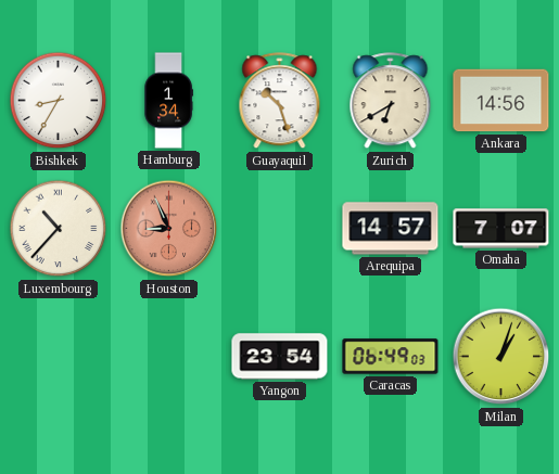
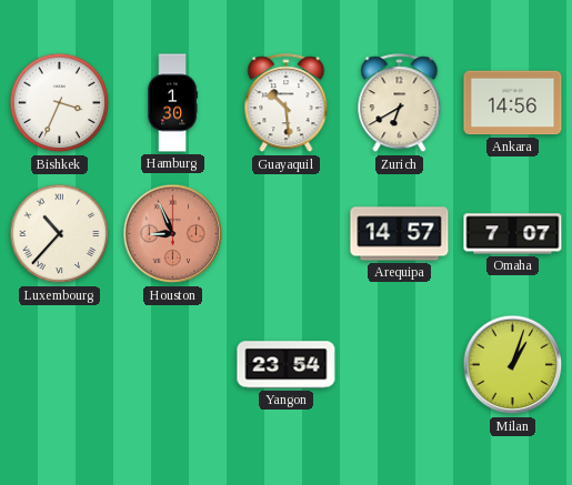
Bishkek: 8:35 -> 3:34 (60, 103)
Hamburg: 1:34 -> 1:30 (172, 103)
Guayaquil: 10:27 -> 10:29 (287, 103)
Caracas: 06:49 -> none (391, 357)
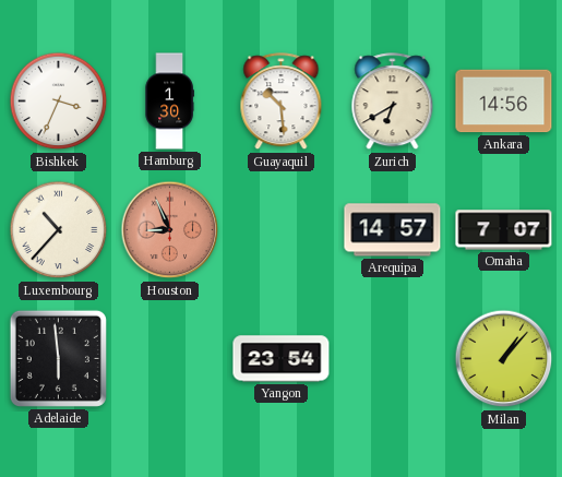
Adelaide: none -> 5:59 (58, 358)
Milan: 1:03 -> 1:07 (504, 359)
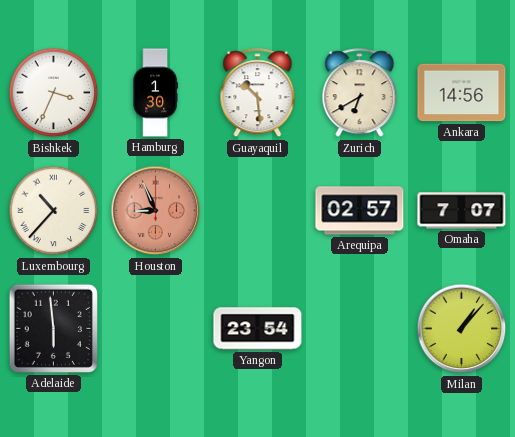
Arequipa: 14:57 -> 02:57 (360, 211)
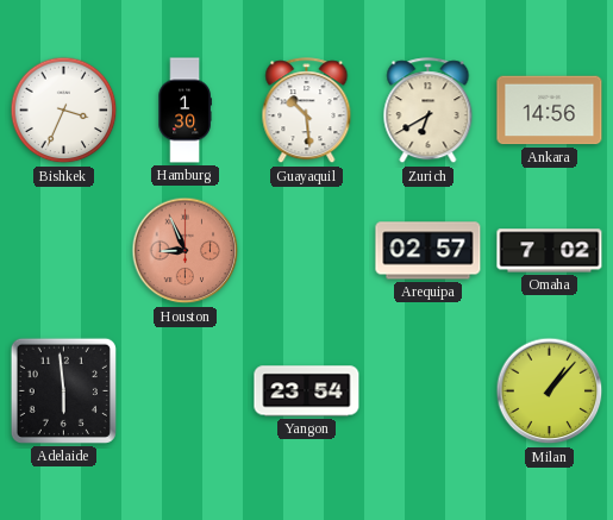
Luxembourg: 10:37 -> none (54, 211)
Omaha: 7:07 -> 7:02 (550, 251)
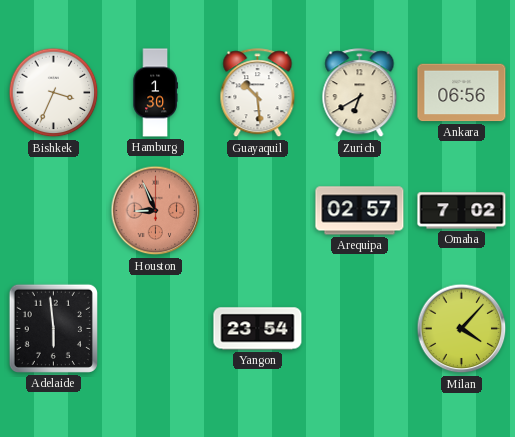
Ankara: 14:56 -> 06:56 (462, 93)
Milan: 1:07 -> 4:07 (462, 329)
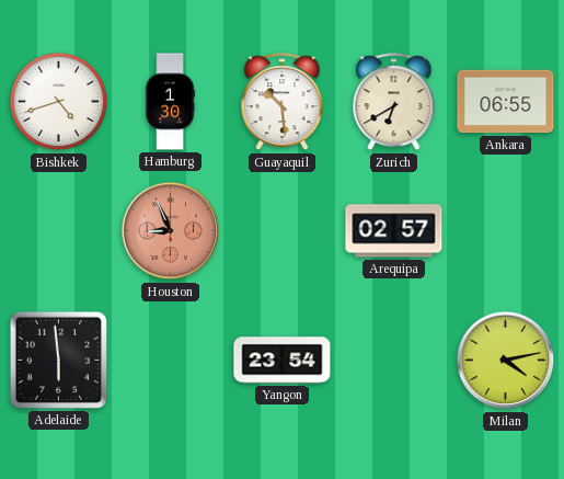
Bishkek: 3:34 -> 4:42 (59, 102)
Ankara: 06:56 -> 06:55 (506, 102)
Omaha: 7:02 -> none (462, 211)
Milan: 4:07 -> 4:13 (506, 361)
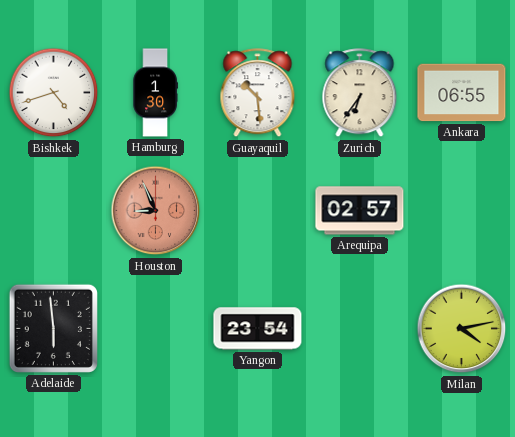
Zurich: 6:40 -> 6:36 (360, 93)
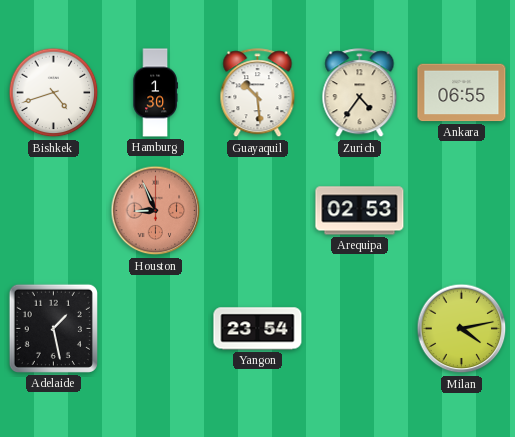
Zurich: 6:36 -> 4:36 (360, 93)
Arequipa: 02:57 -> 02:53 (360, 211)
Adelaide: 5:59 -> 1:28 (53, 328)
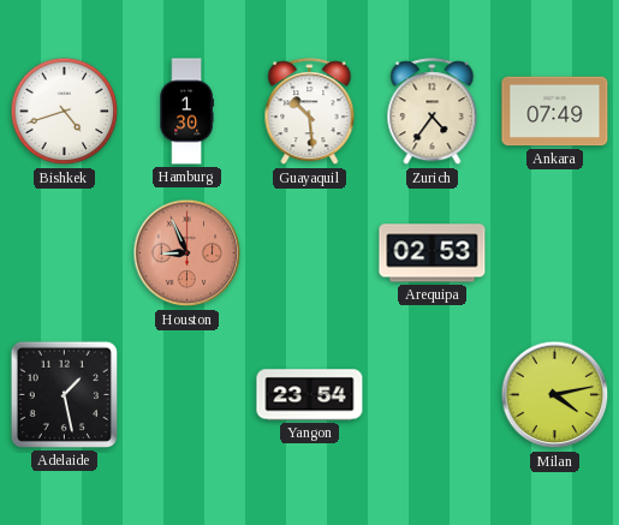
Ankara: 06:55 -> 07:49 (555, 112)
